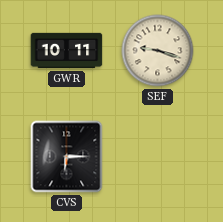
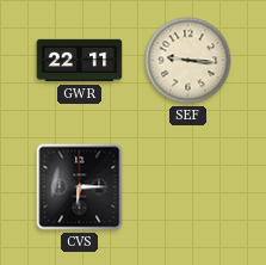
GWR: 10:11 -> 22:11 (80, 61)
SEF: 9:18 -> 9:16 (188, 61)
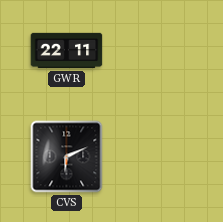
SEF: 9:16 -> none (188, 61)
CVS: 6:15 -> 6:11 (67, 157)
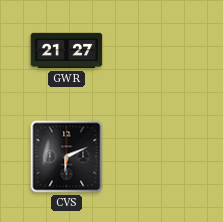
GWR: 22:11 -> 21:27 (67, 51)
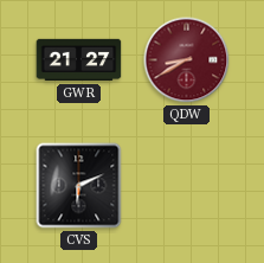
QDW: none -> 8:40 (187, 60)
